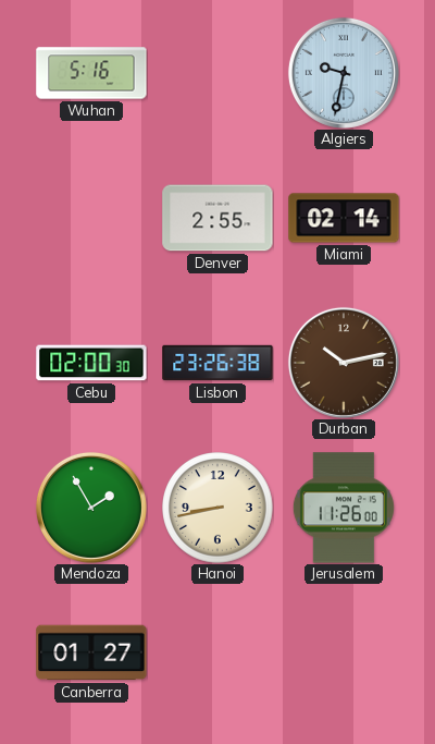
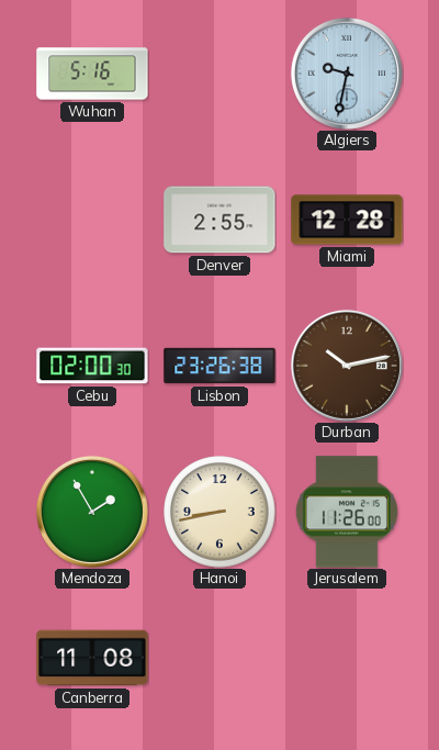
Miami: 02:14 -> 12:28 (347, 220)
Canberra: 01:27 -> 11:08 (92, 658)
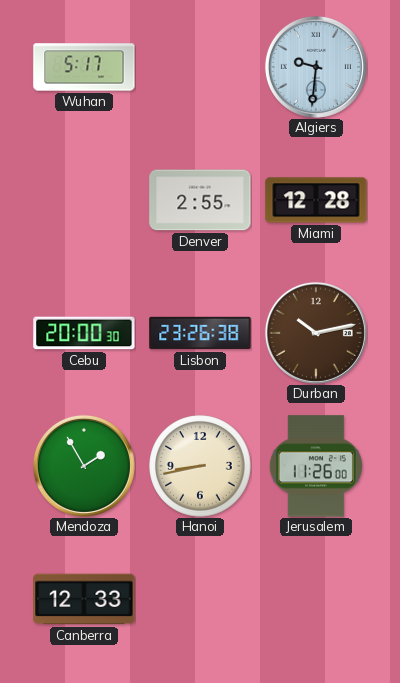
Wuhan: 5:16 -> 5:17 (84, 67)
Algiers: 9:32 -> 9:31 (316, 67)
Cebu: 02:00 -> 20:00 (84, 333)
Canberra: 11:08 -> 12:33 (84, 599)
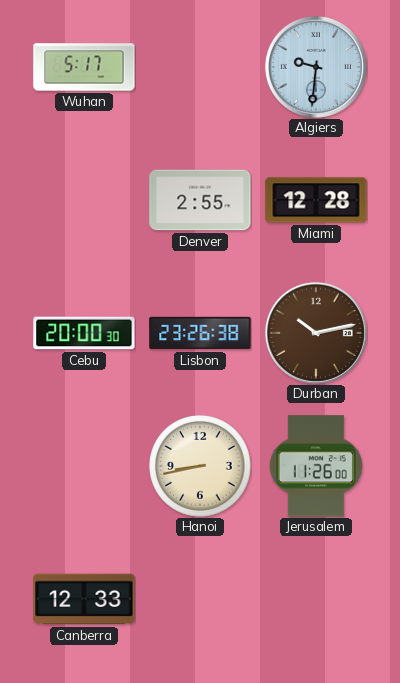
Mendoza: 1:55 -> none (84, 466)
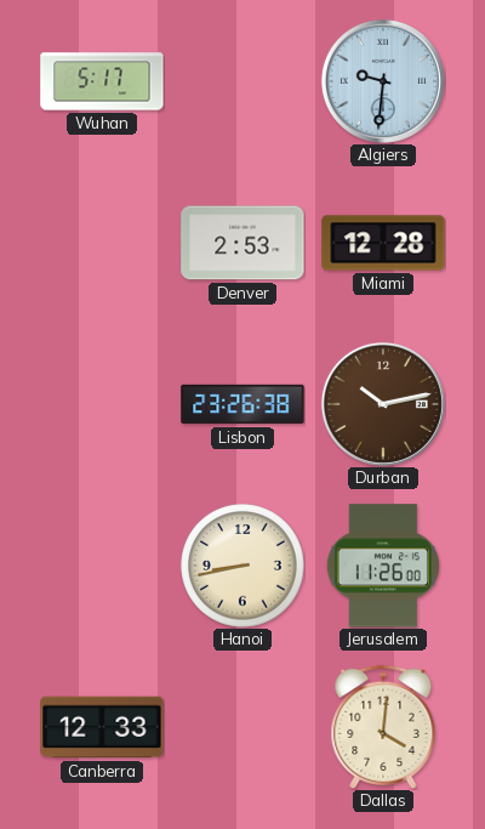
Denver: 2:55 -> 2:53 (242, 243)
Cebu: 20:00 -> none (84, 333)
Dallas: none -> 4:01 (383, 727)
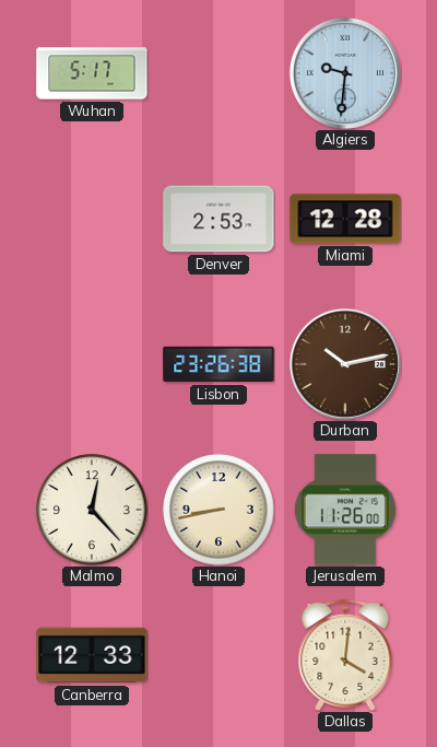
Malmo: none -> 12:23 (92, 510)
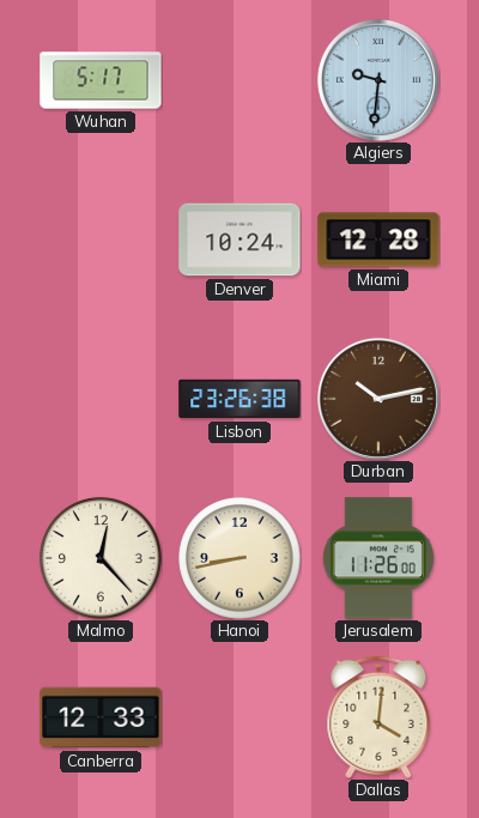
Denver: 2:53 -> 10:24 (239, 240)
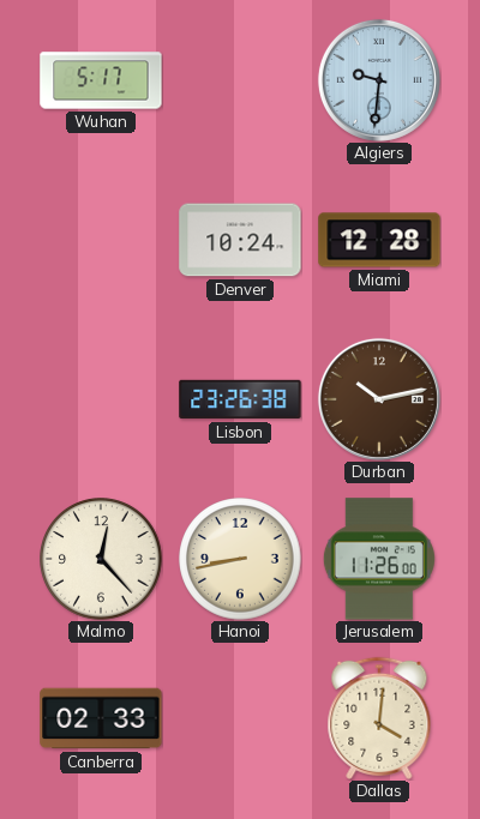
Canberra: 12:33 -> 02:33 (101, 718)
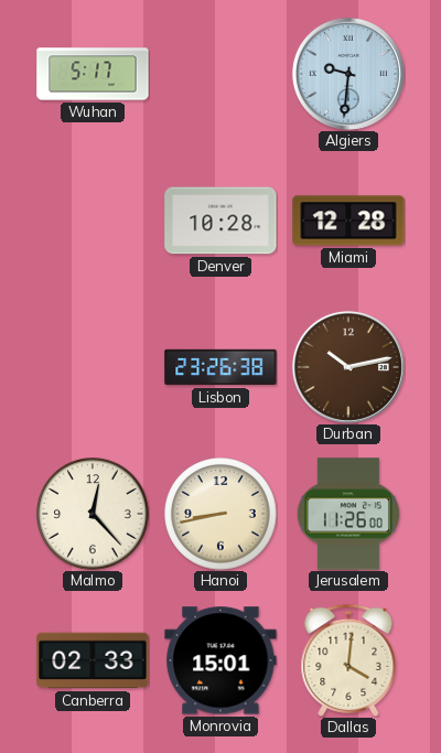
Denver: 10:24 -> 10:28 (220, 220)
Monrovia: none -> 15:01 (220, 660)
